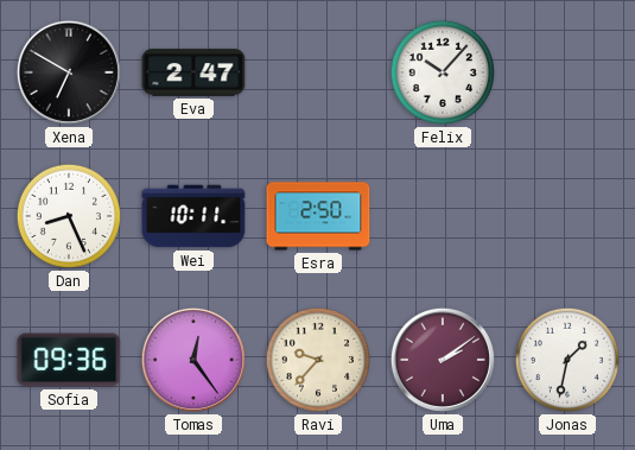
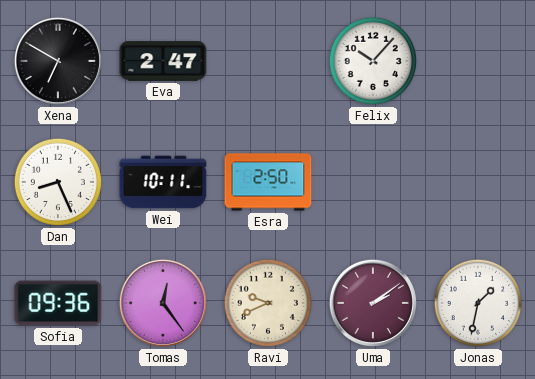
Ravi: 9:37 -> 9:41 (268, 303)
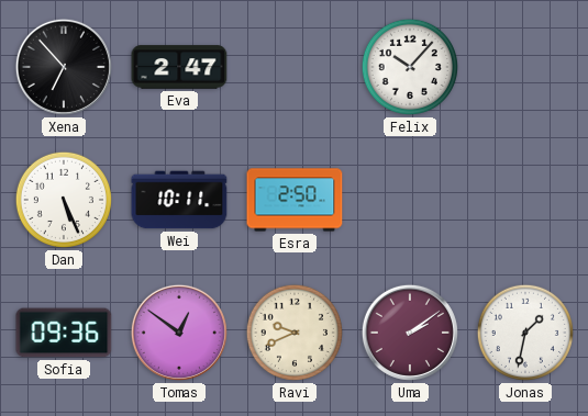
Xena: 6:50 -> 6:53 (64, 67)
Dan: 8:26 -> 5:26 (64, 200)
Tomas: 12:24 -> 12:51 (179, 333)
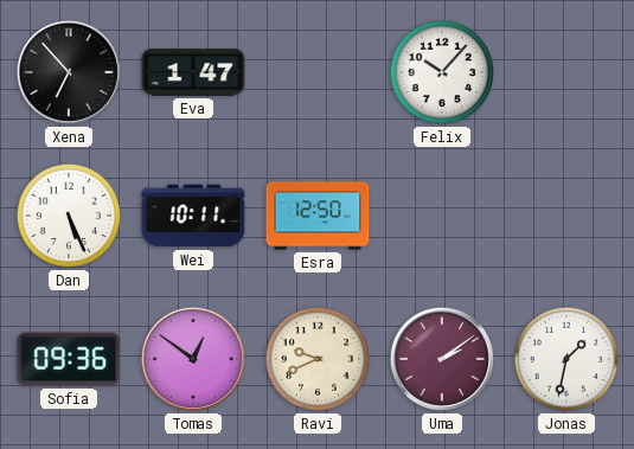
Eva: 2:47 -> 1:47 (193, 72)
Esra: 2:50 -> 12:50 (318, 216)
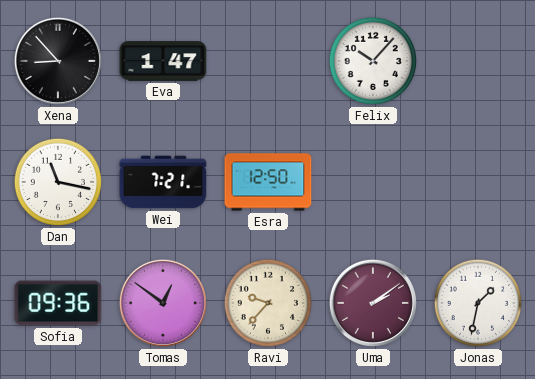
Xena: 6:53 -> 8:53 (58, 61)
Dan: 5:26 -> 11:17 (58, 182)
Wei: 10:11 -> 7:21 (163, 182)
Ravi: 9:41 -> 9:37 (268, 303)
